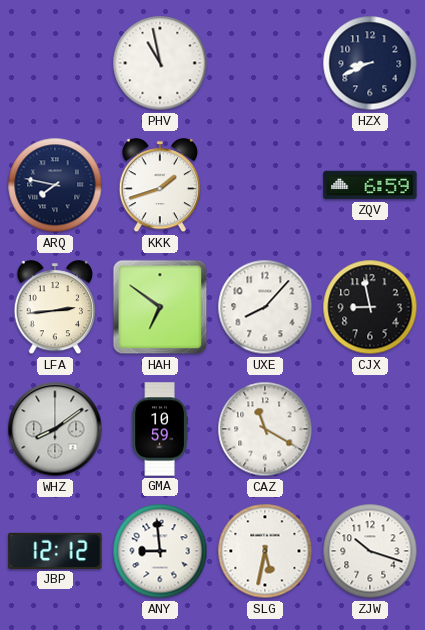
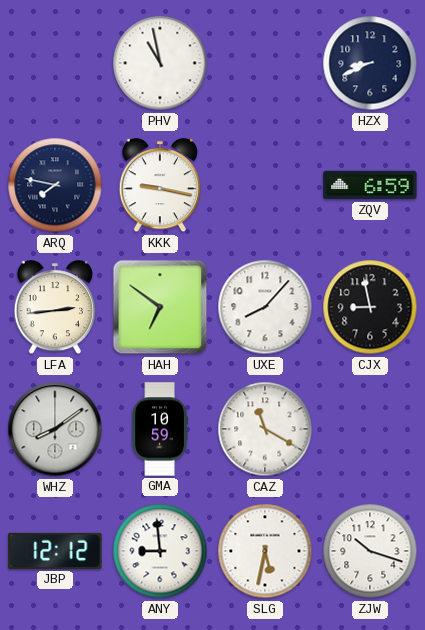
KKK: 1:42 -> 9:17 (159, 186)
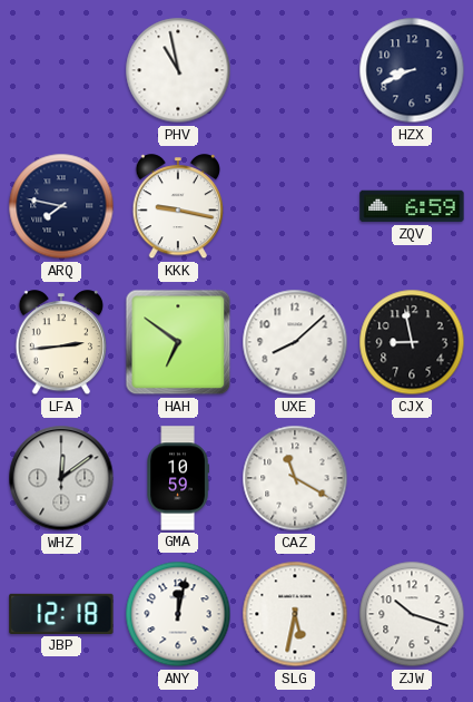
UXE: 8:07 -> 8:08 (295, 342)
WHZ: 8:09 -> 12:09 (61, 478)
JBP: 12:12 -> 12:18 (61, 614)
ANY: 8:59 -> 12:02 (178, 614)
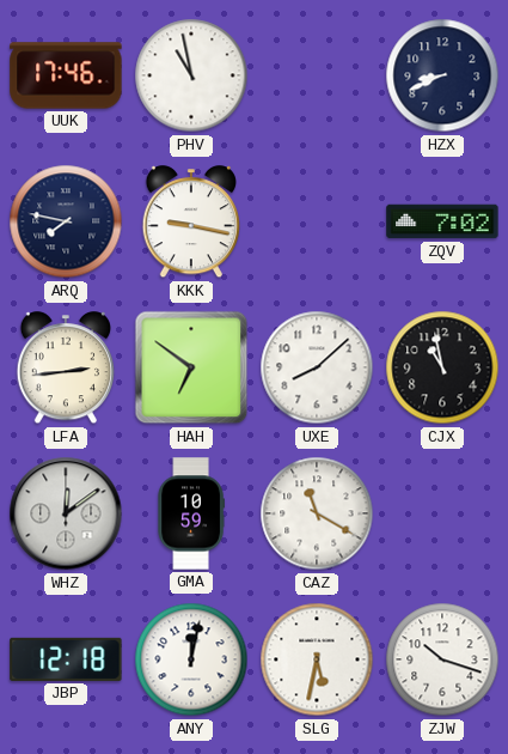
UUK: none -> 17:46 (66, 75)
ZQV: 6:59 -> 7:02 (442, 221)
CJX: 8:58 -> 10:58 (442, 367)
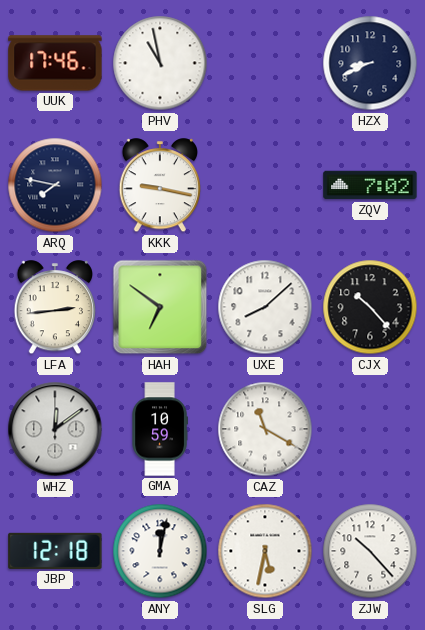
CJX: 10:58 -> 10:23 (370, 307)
ZJW: 10:18 -> 10:23 (370, 551)
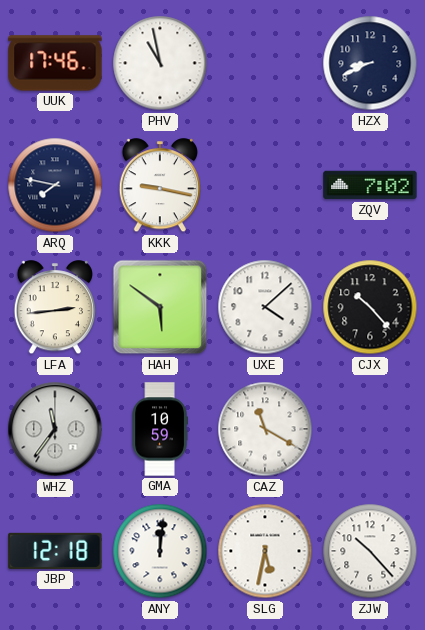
HAH: 6:51 -> 5:51 (160, 307)
UXE: 8:08 -> 4:08 (265, 307)
WHZ: 12:09 -> 11:36 (55, 429)
ANY: 12:02 -> 12:01 (160, 551)
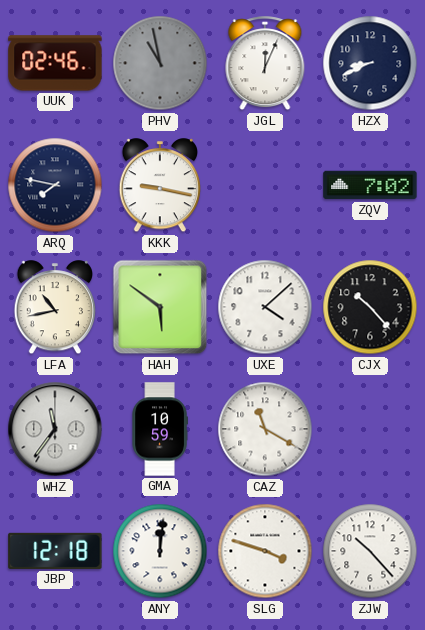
UUK: 17:46 -> 02:46 (55, 63)
PHV dial: white -> grey (160, 63)
JGL: none -> 12:04 (265, 64)
LFA: 2:44 -> 10:43 (54, 308)
SLG: 5:32 -> 3:48 (265, 551)
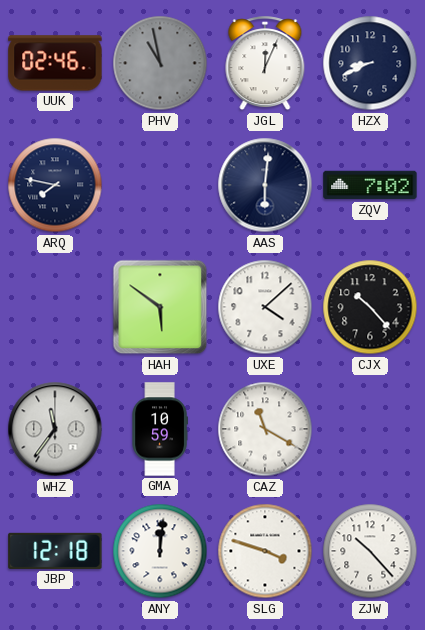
KKK: 9:17 -> none (159, 186)
AAS: none -> 6:01 (265, 185)
LFA: 10:43 -> none (54, 308)
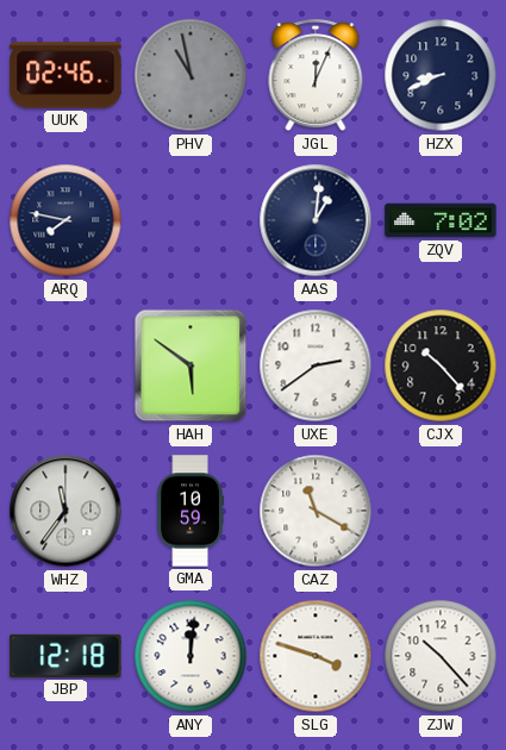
AAS: 6:01 -> 1:01 (316, 220)
UXE: 4:08 -> 2:39 (316, 365)
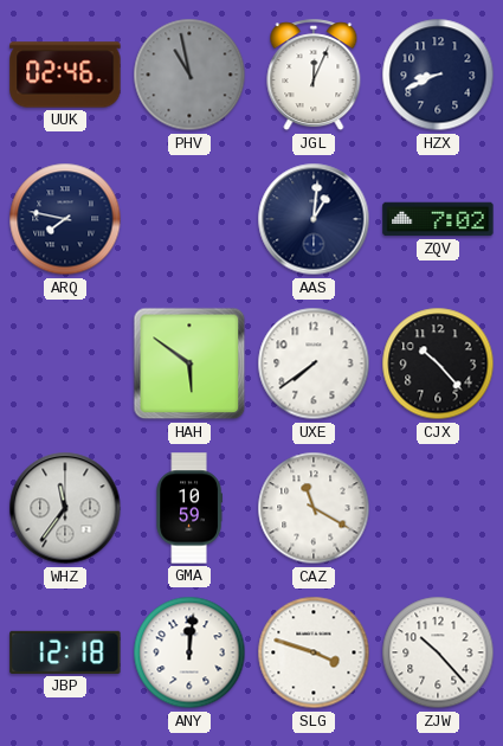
UXE: 2:39 -> 7:39 (314, 364)
